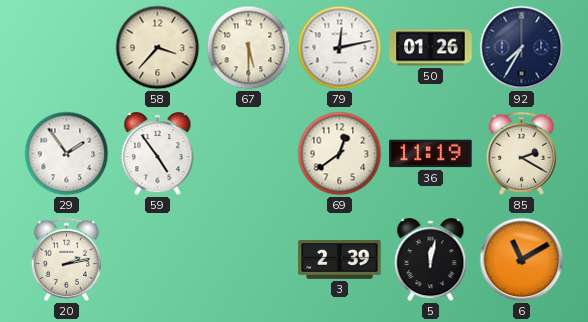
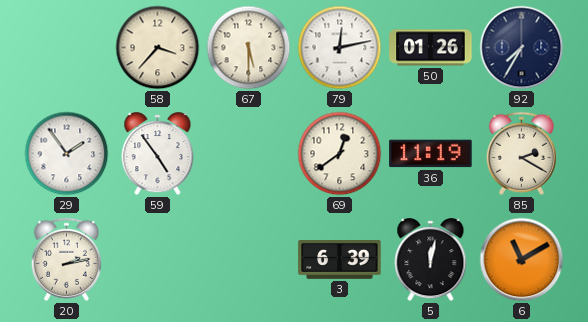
3: 2:39 -> 6:39 (340, 260)
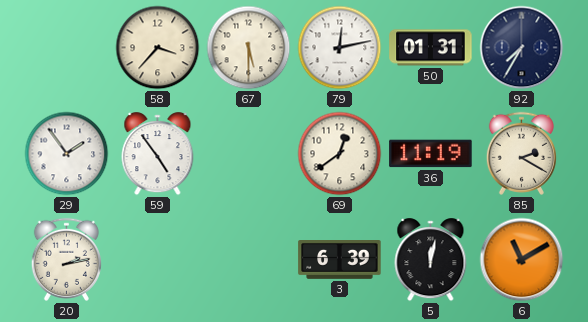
50: 01:26 -> 01:31 (431, 48)
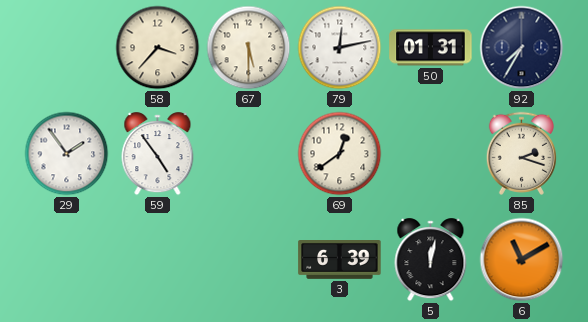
36: 11:19 -> none (431, 154)
85: 2:20 -> 2:18 (521, 153)
20: 2:13 -> none (66, 259)
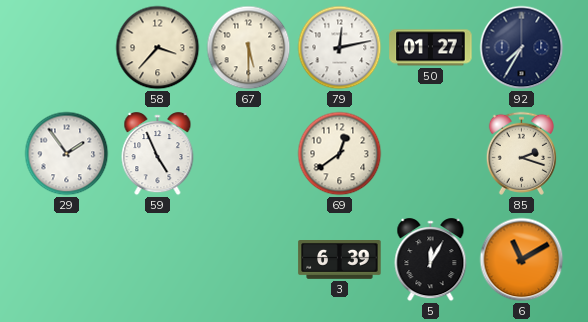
50: 01:31 -> 01:27 (431, 48)
59: 4:54 -> 4:56 (158, 154)
5: 12:02 -> 12:05 (431, 260)
